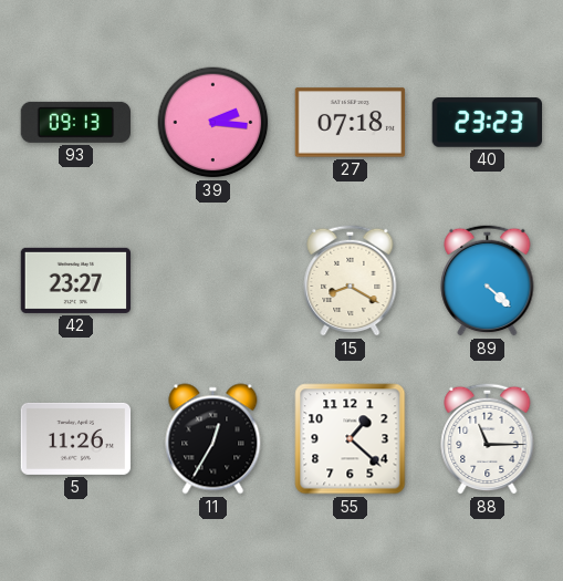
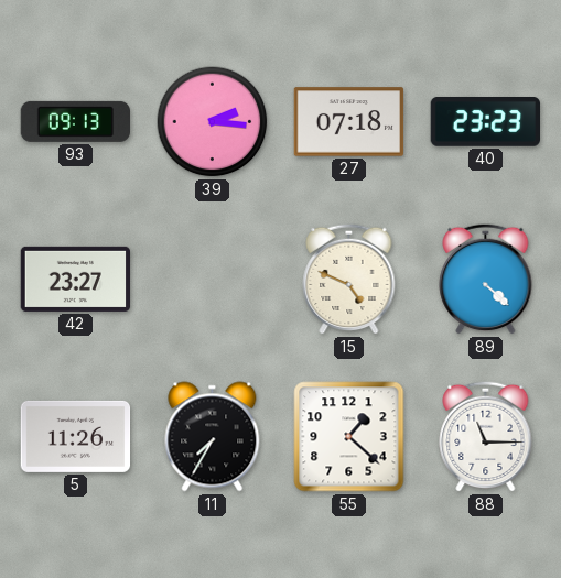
15: 8:20 -> 4:49 (349, 279)
11: 12:35 -> 7:35 (213, 437)
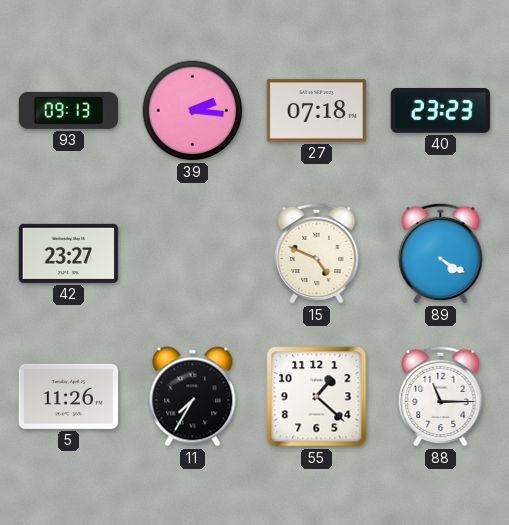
89: 4:22 -> 4:20 (441, 253)
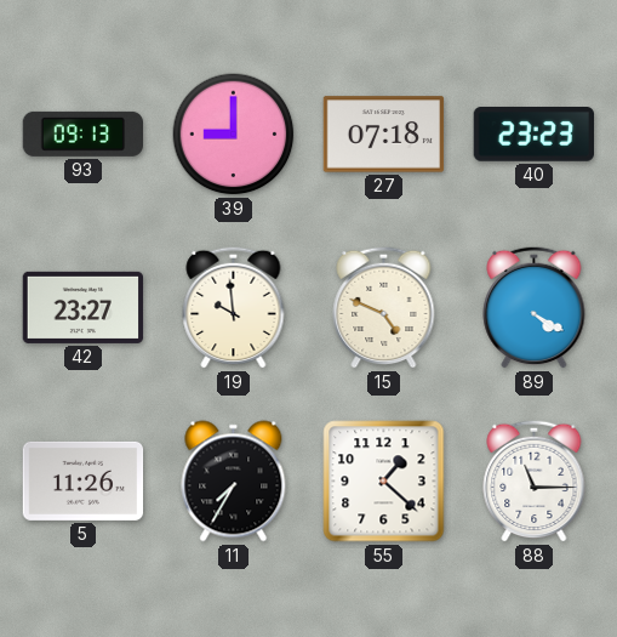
39: 2:16 -> 9:00 (234, 135)
19: none -> 9:59 (234, 307)
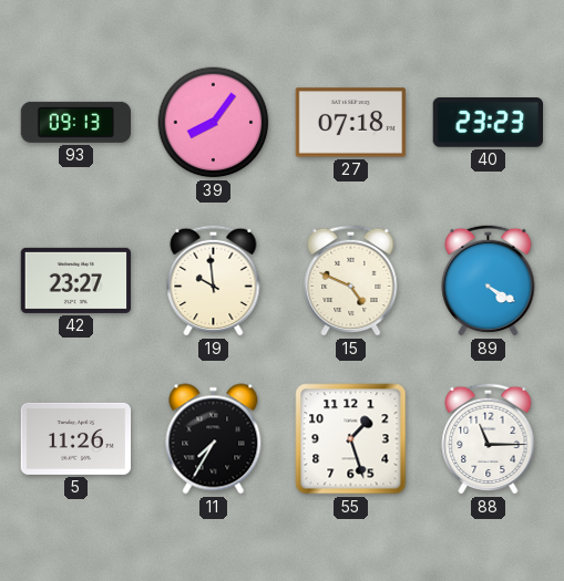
39: 9:00 -> 8:06 (214, 123)
55: 1:22 -> 1:27 (351, 439)
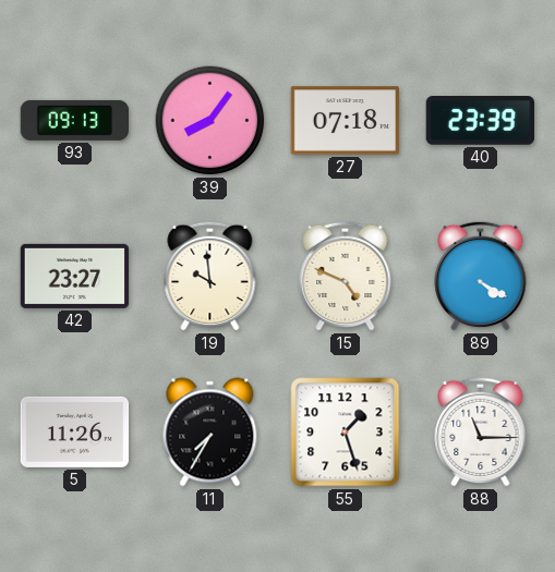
40: 23:23 -> 23:39 (480, 121)
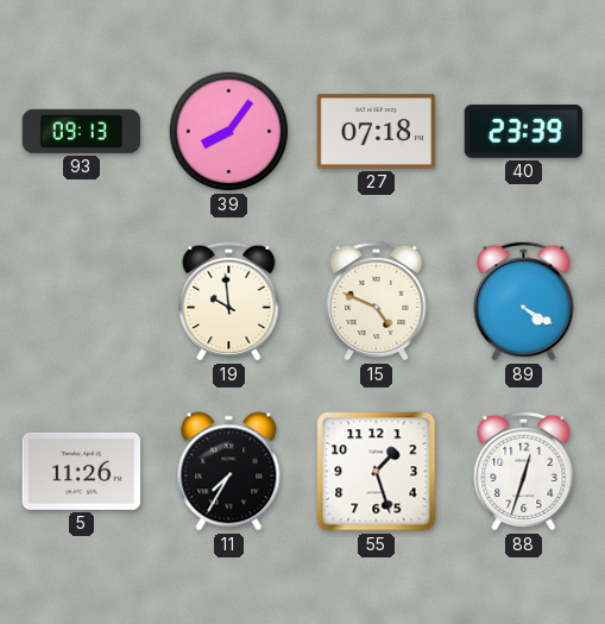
42: 23:27 -> none (75, 276)
88: 11:15 -> 12:33 (524, 471)
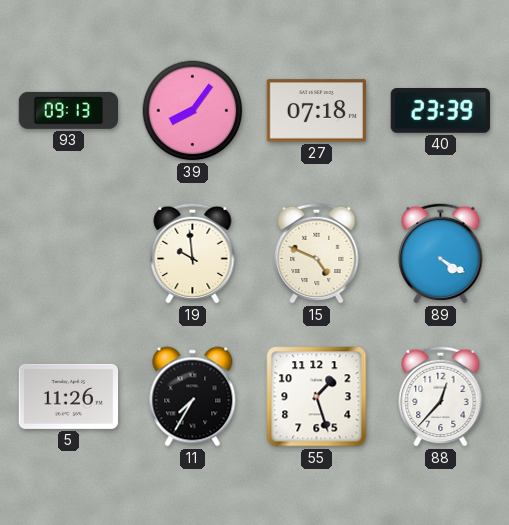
88: 12:33 -> 12:37 (441, 396)
